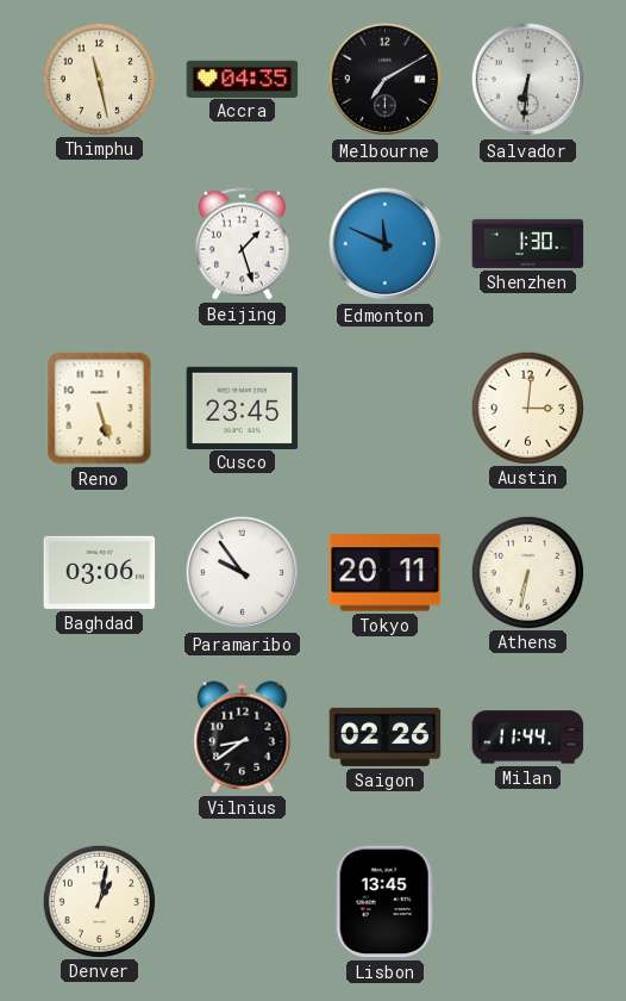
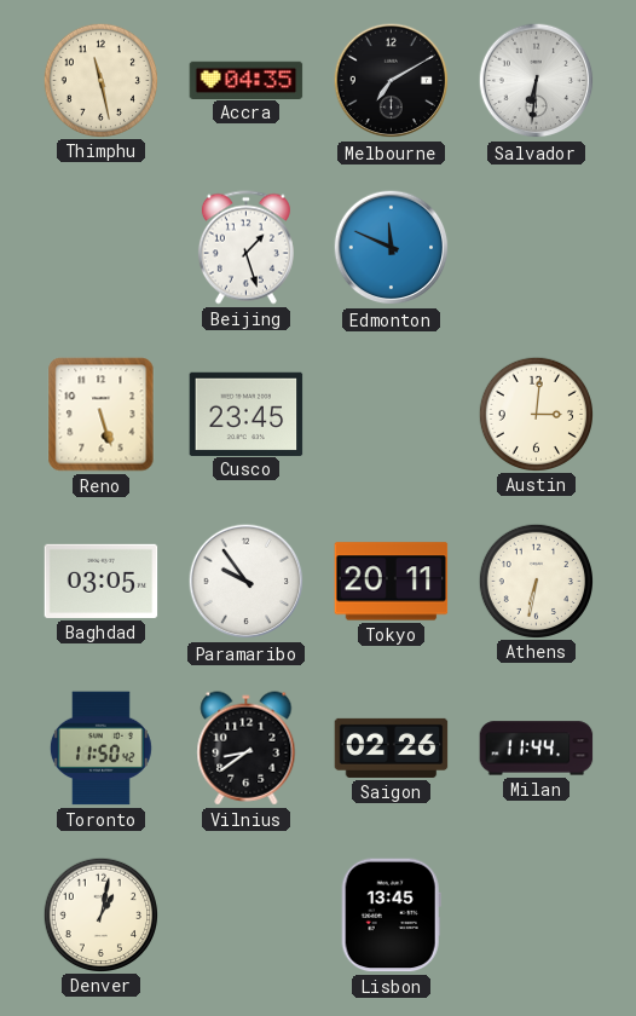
Shenzhen: 1:30 -> none (528, 243)
Baghdad: 03:06 -> 03:05 (102, 581)
Toronto: none -> 11:50 (100, 749)
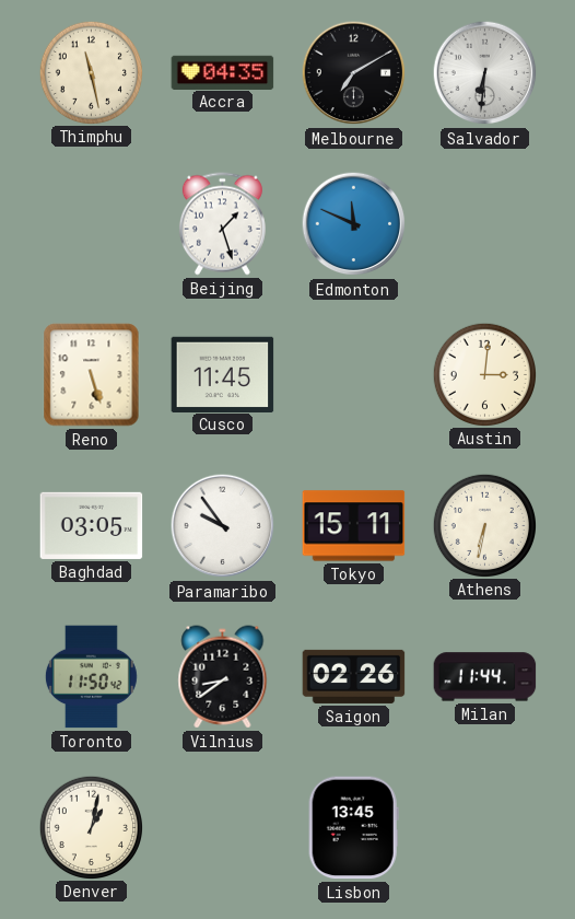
Cusco: 23:45 -> 11:45 (223, 374)
Tokyo: 20:11 -> 15:11 (354, 526)
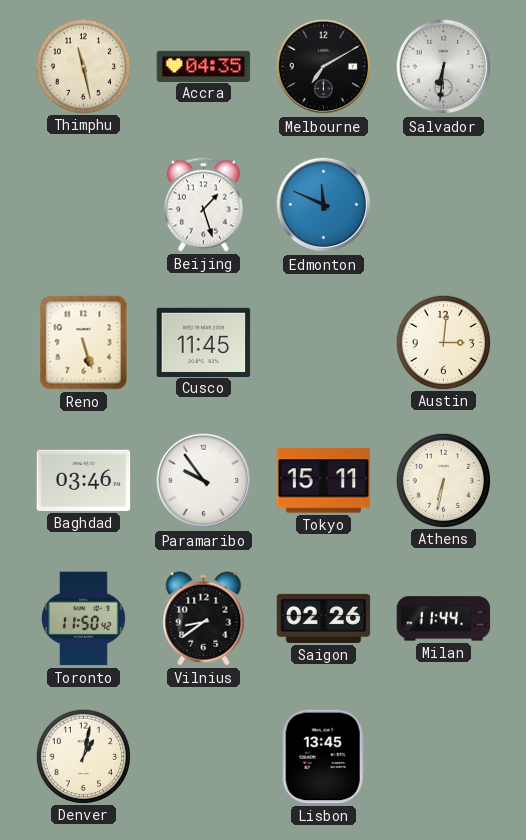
Baghdad: 03:05 -> 03:46 (84, 480)
